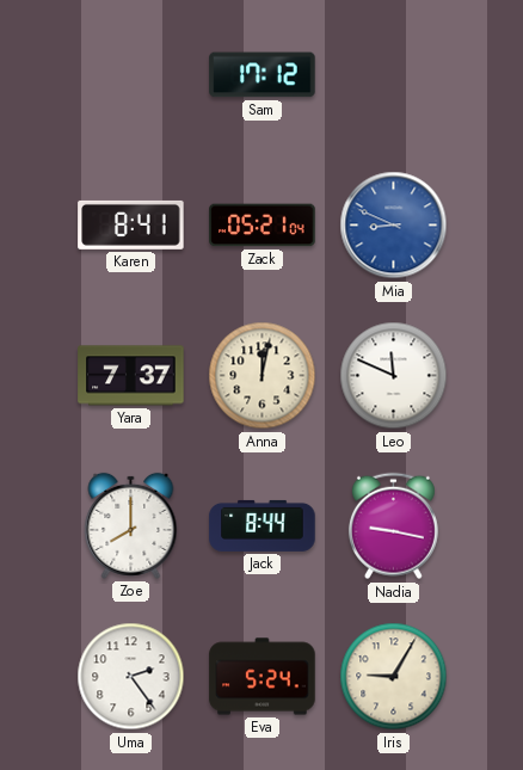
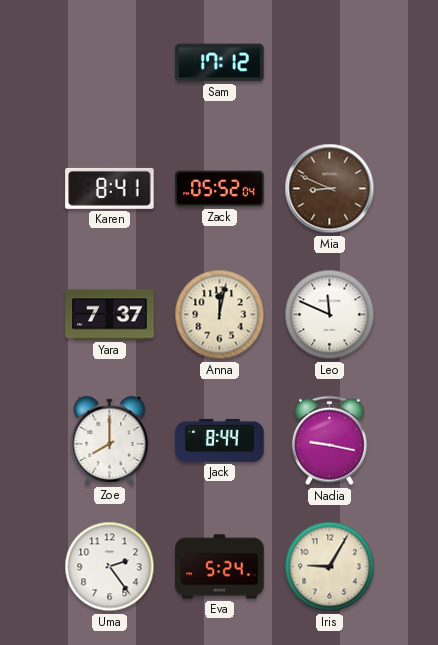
Zack: 05:21 -> 05:52 (220, 189)
Mia dial: blue -> brown (330, 189)
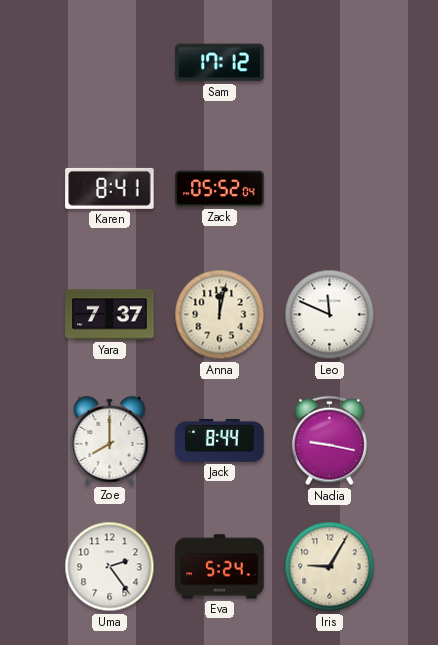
Mia: 8:49 -> none (330, 189)
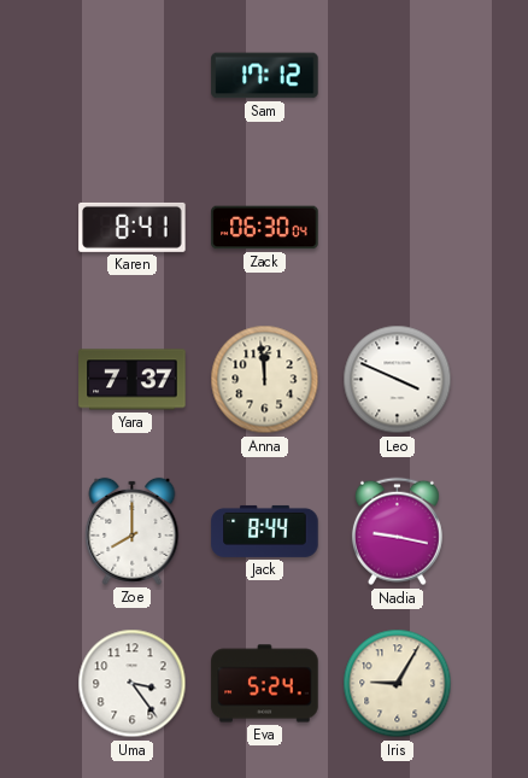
Zack: 05:52 -> 06:30 (265, 228)
Anna: 12:02 -> 11:59 (265, 380)
Leo: 11:49 -> 3:49 (398, 380)
Uma: 2:24 -> 3:24 (133, 684)
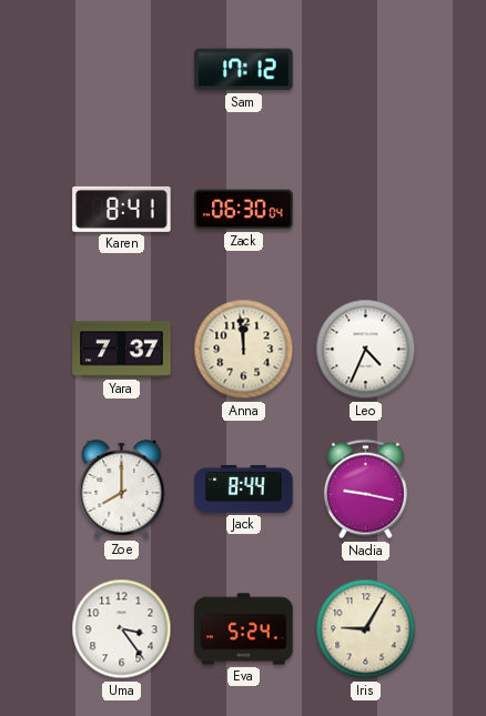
Leo: 3:49 -> 4:34 (366, 350)
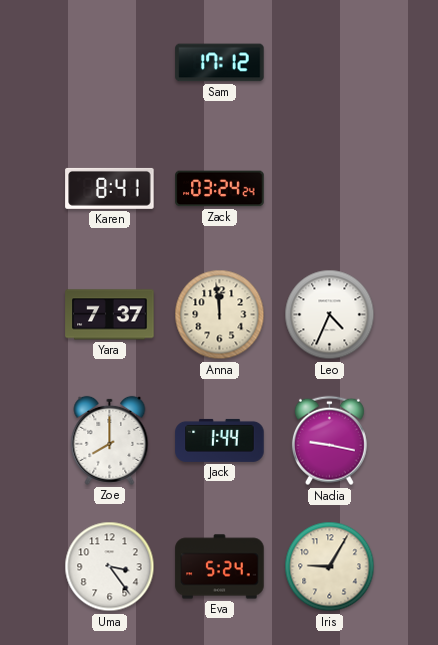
Zack: 06:30 -> 03:24 (220, 189)
Jack: 8:44 -> 1:44 (220, 440)
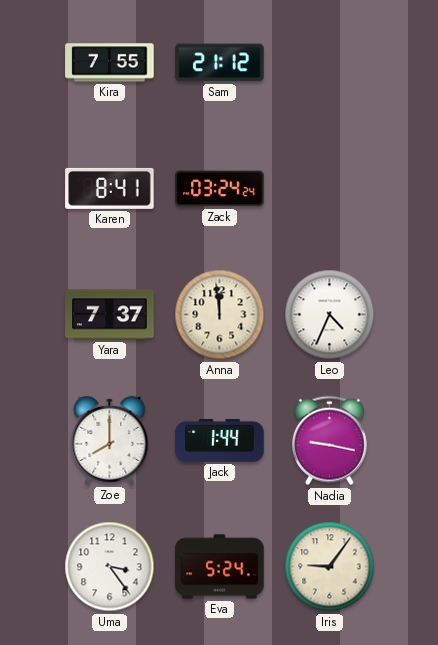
Kira: none -> 7:55 (110, 63)
Sam: 17:12 -> 21:12 (220, 63)
Iris: 9:05 -> 9:06 (330, 567)
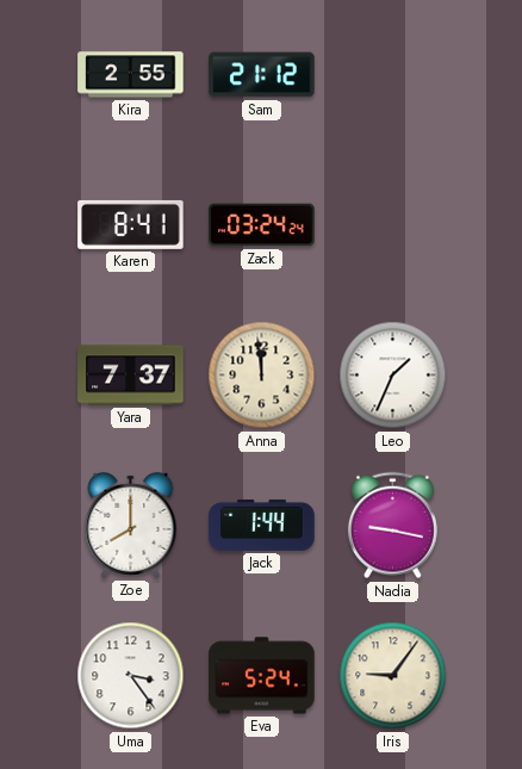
Kira: 7:55 -> 2:55 (131, 75)
Leo: 4:34 -> 1:34 (393, 376)
